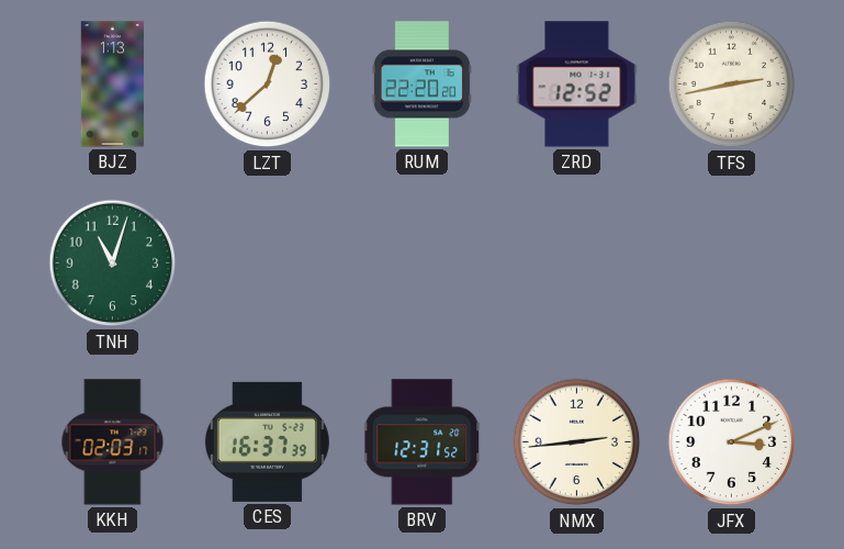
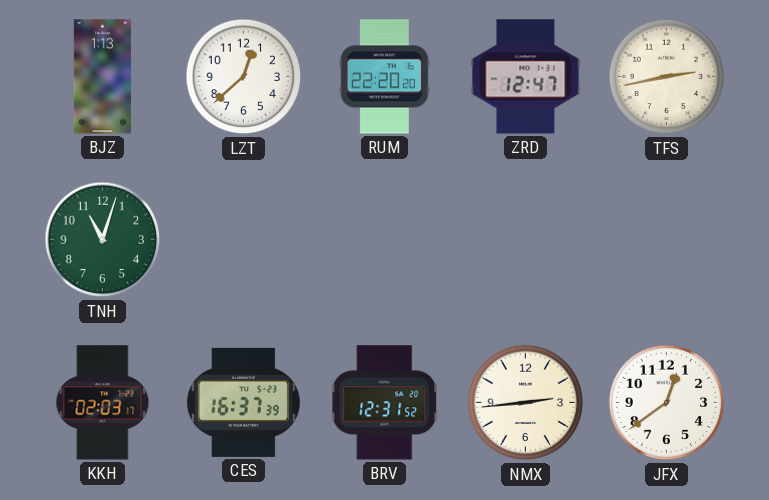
ZRD: 12:52 -> 12:47 (526, 77)
JFX: 3:11 -> 12:39 (667, 403)
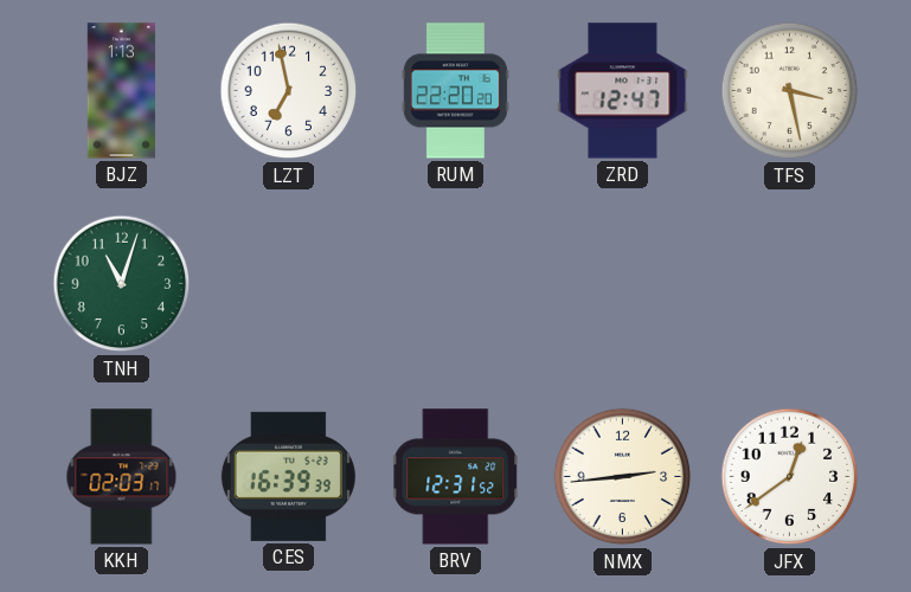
LZT: 12:38 -> 6:58 (289, 91)
TFS: 2:43 -> 3:28 (790, 91)
CES: 16:37 -> 16:39 (288, 476)
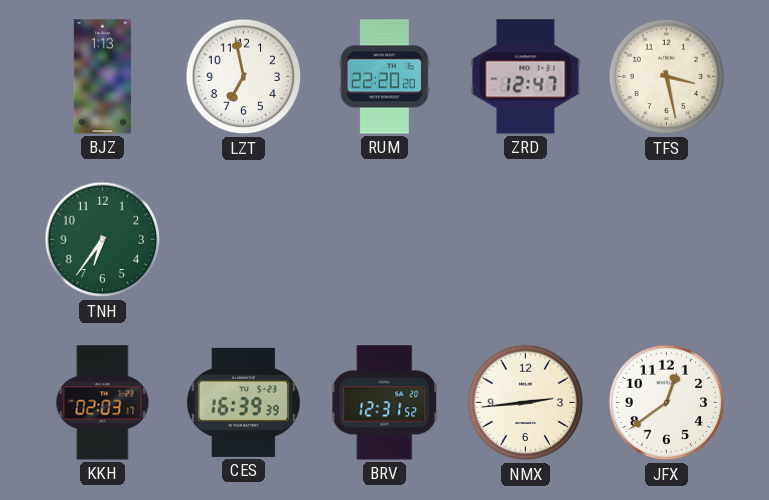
TNH: 11:03 -> 6:36 (103, 240)
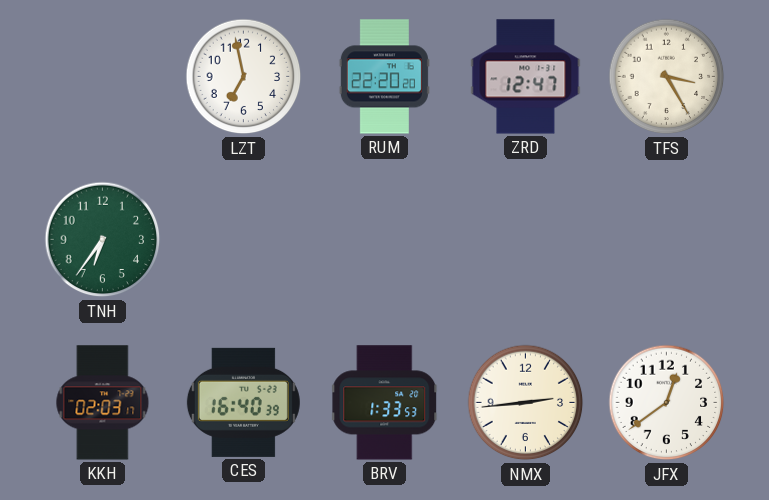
BJZ: 1:13 -> none (103, 77)
TFS: 3:28 -> 3:25 (667, 77)
CES: 16:39 -> 16:40 (243, 402)
BRV: 12:31 -> 1:33 (385, 403)
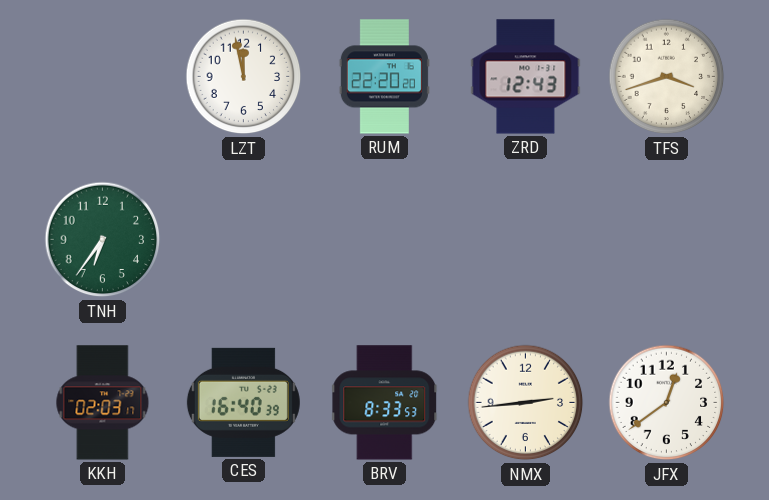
LZT: 6:58 -> 11:58 (244, 77)
ZRD: 12:47 -> 12:43 (526, 77)
TFS: 3:25 -> 3:42 (667, 77)
BRV: 1:33 -> 8:33 (385, 403)
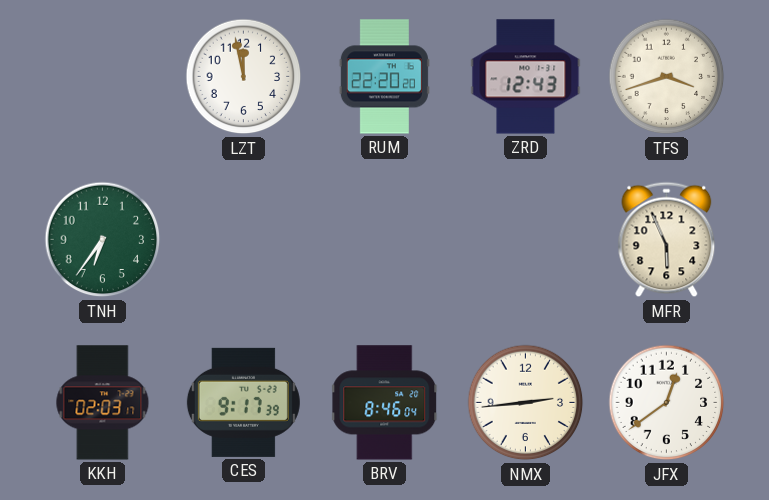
MFR: none -> 5:56 (667, 240)
CES: 16:40 -> 9:17 (243, 402)
BRV: 8:33 -> 8:46 (385, 403)
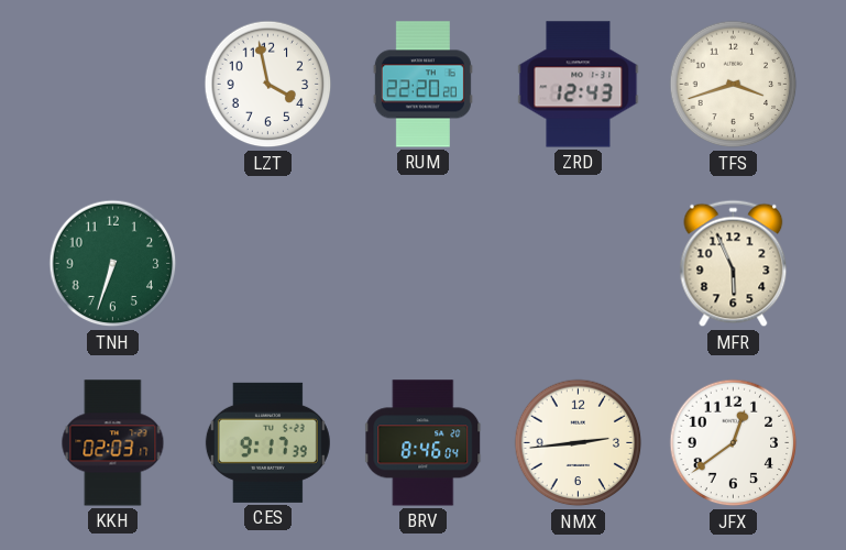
LZT: 11:58 -> 3:58 (268, 85)
TNH: 6:36 -> 6:33 (113, 264)
